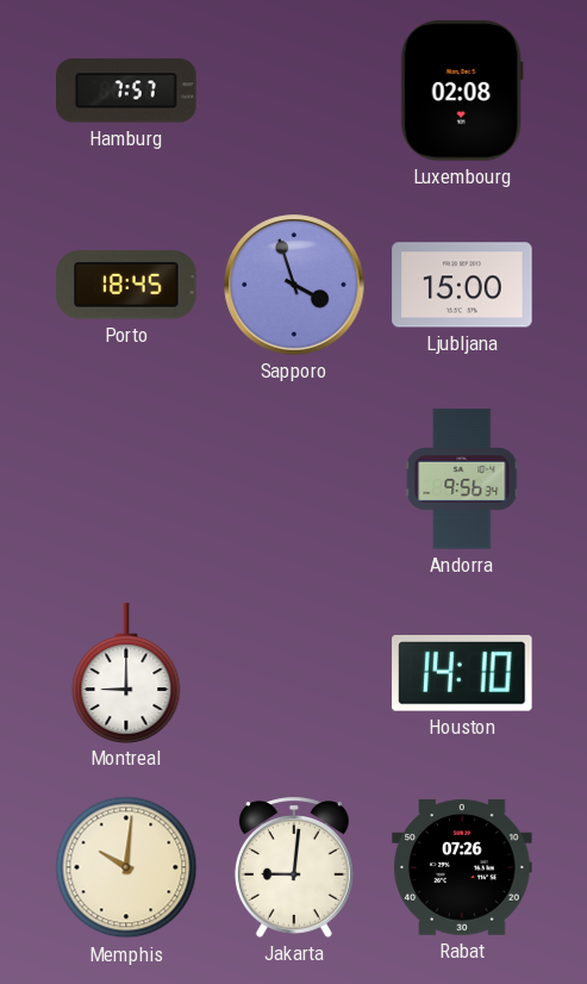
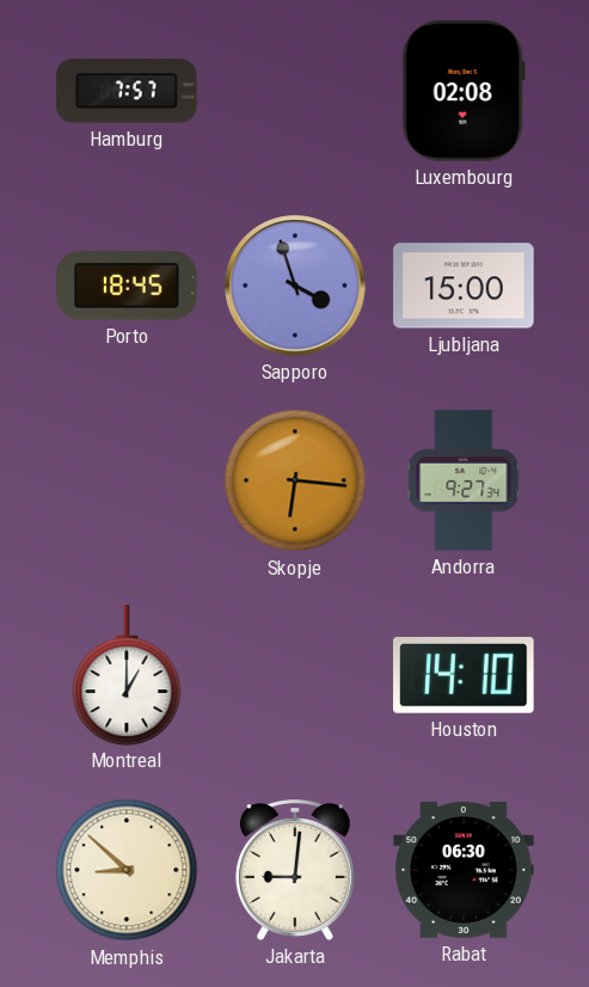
Skopje: none -> 6:16 (295, 480)
Andorra: 9:56 -> 9:27 (464, 480)
Montreal: 9:00 -> 1:00 (127, 675)
Memphis: 10:01 -> 8:52 (127, 870)
Rabat: 07:26 -> 06:30 (464, 871)
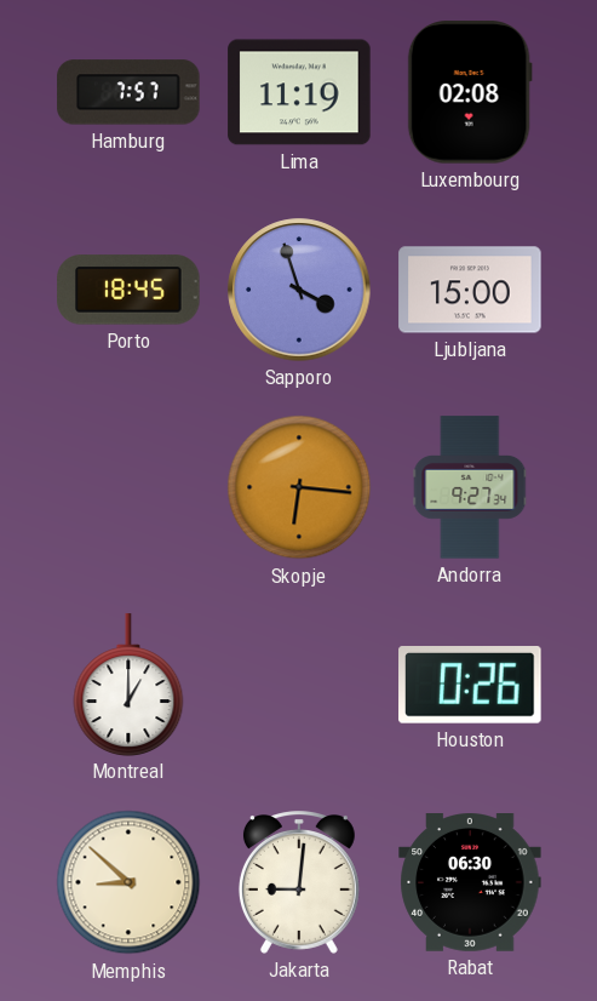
Lima: none -> 11:19 (299, 92)
Houston: 14:10 -> 0:26 (470, 686)
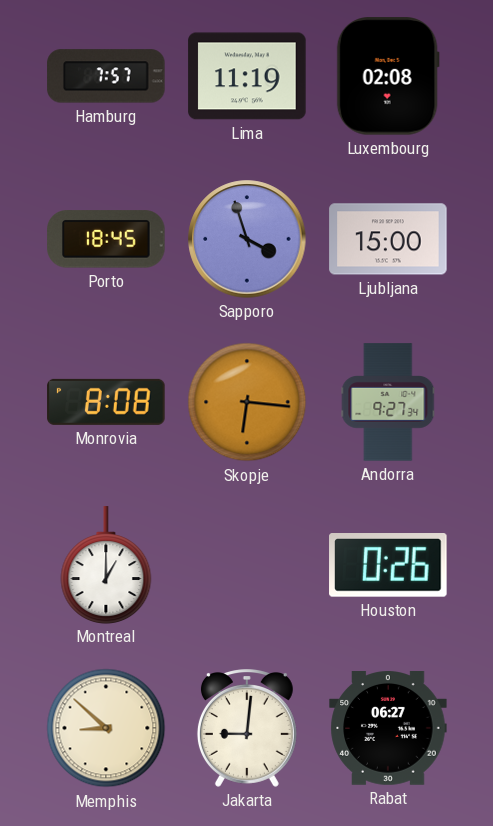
Monrovia: none -> 8:08 (106, 402)
Rabat: 06:30 -> 06:27 (388, 729)
